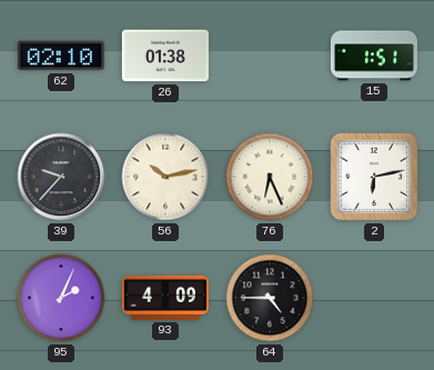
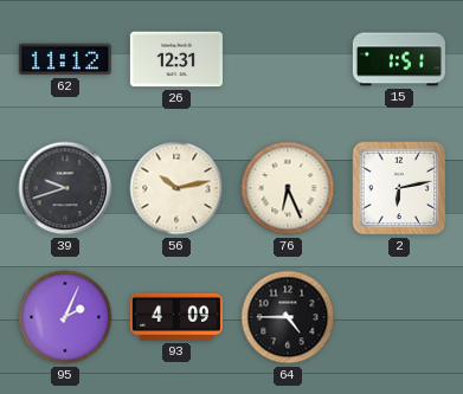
62: 02:10 -> 11:12 (65, 59)
26: 01:38 -> 12:31 (176, 59)
39: 9:37 -> 9:42 (65, 188)
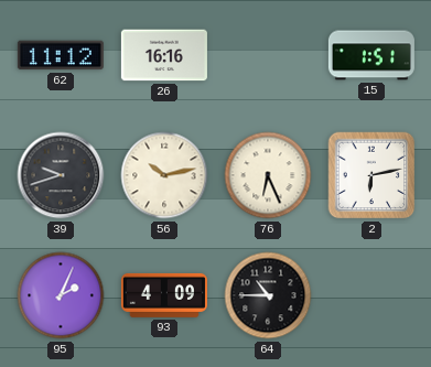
26: 12:31 -> 16:16 (164, 55)
64: 4:45 -> 10:45 (268, 295)
